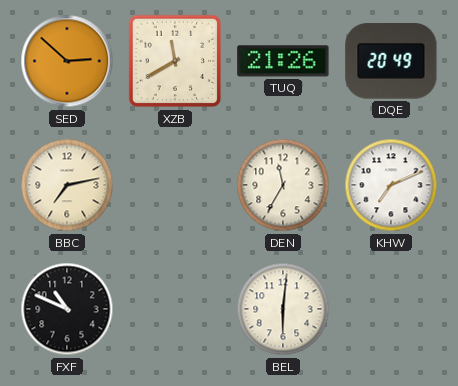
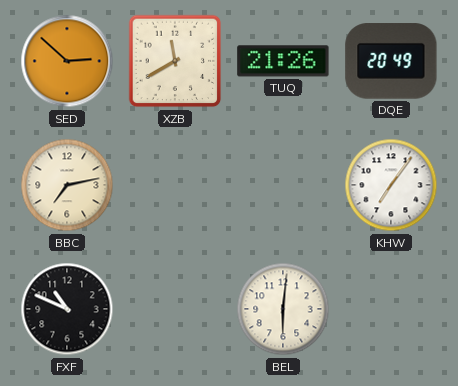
DEN: 11:35 -> none (283, 185)
KHW: 7:11 -> 7:06 (391, 185)
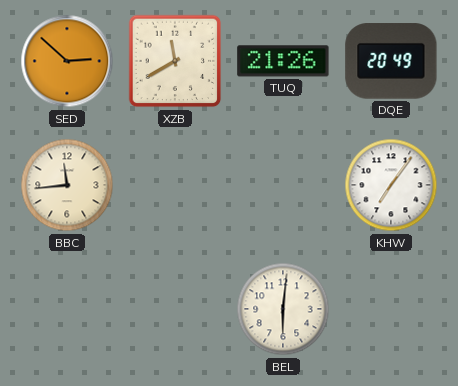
BBC: 7:13 -> 11:44 (67, 185)
FXF: 10:49 -> none (67, 309)
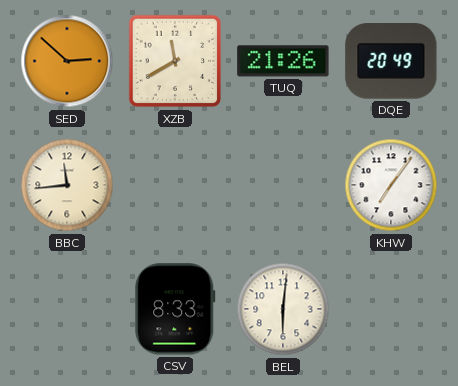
CSV: none -> 8:33 (175, 309)
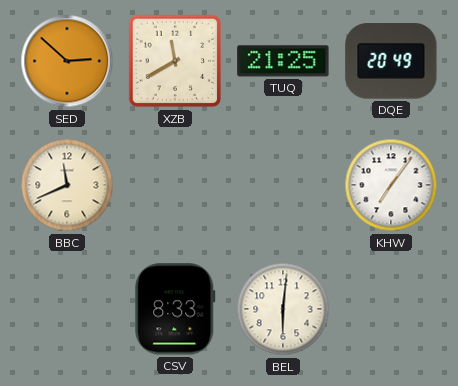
TUQ: 21:26 -> 21:25 (283, 61)
BBC: 11:44 -> 11:41 (67, 185)
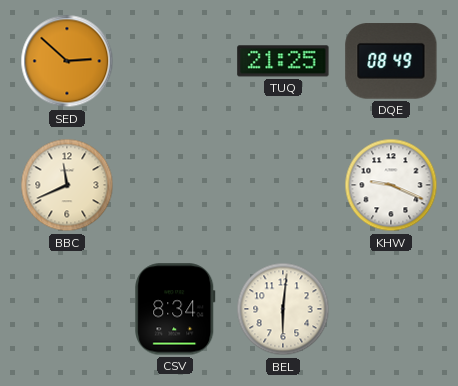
XZB: 11:40 -> none (175, 61)
DQE: 20:49 -> 08:49 (391, 61)
KHW: 7:06 -> 9:19 (391, 185)
CSV: 8:33 -> 8:34 (175, 309)
